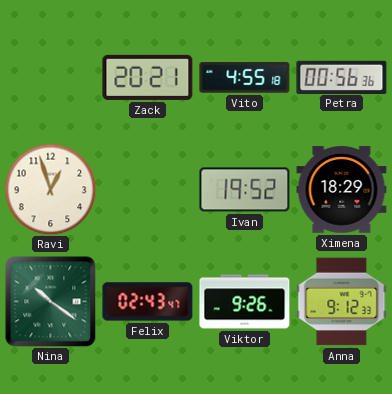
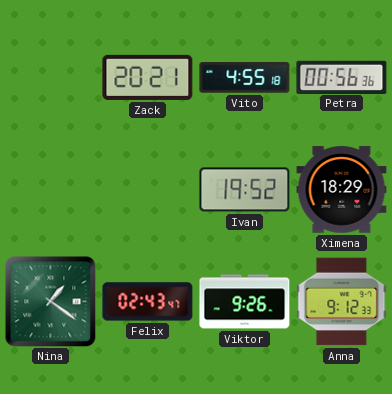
Ravi: 12:57 -> none (50, 189)
Nina: 10:21 -> 1:21 (50, 301)
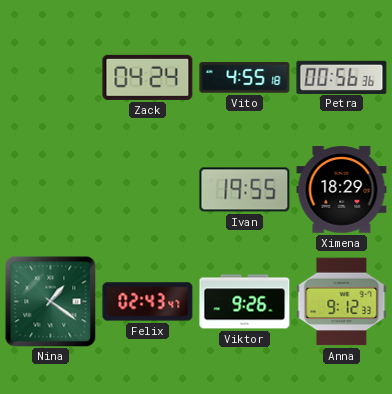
Zack: 20:21 -> 04:24 (148, 77)
Ivan: 19:52 -> 19:55 (245, 190)
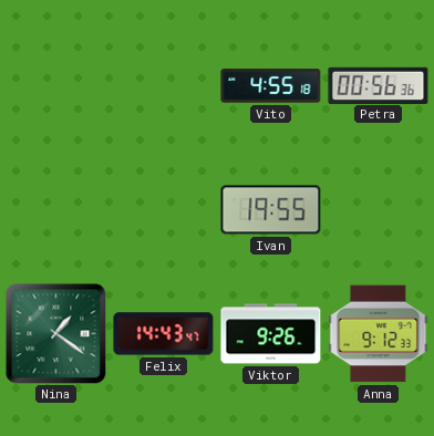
Zack: 04:24 -> none (148, 77)
Ximena: 18:29 -> none (342, 190)
Felix: 02:43 -> 14:43 (164, 334)
